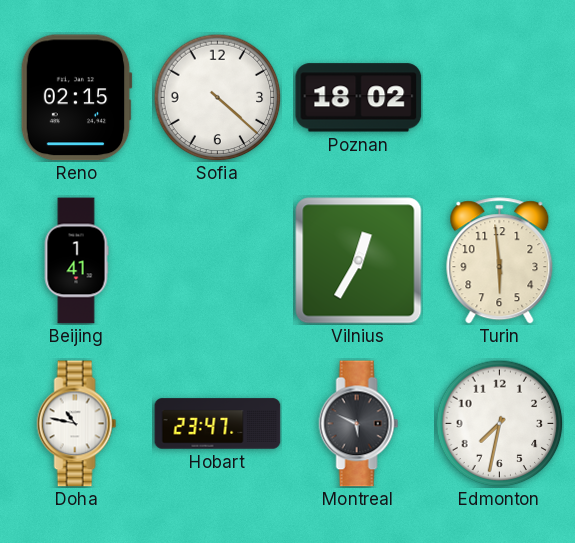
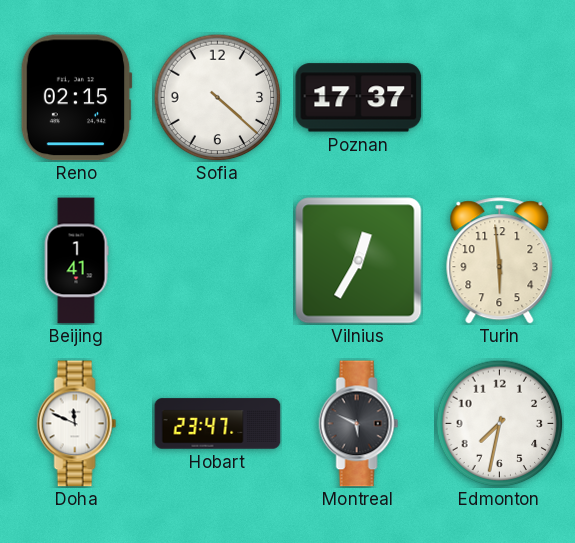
Poznan: 18:02 -> 17:37 (359, 98)
Doha: 10:47 -> 11:49 (77, 424)
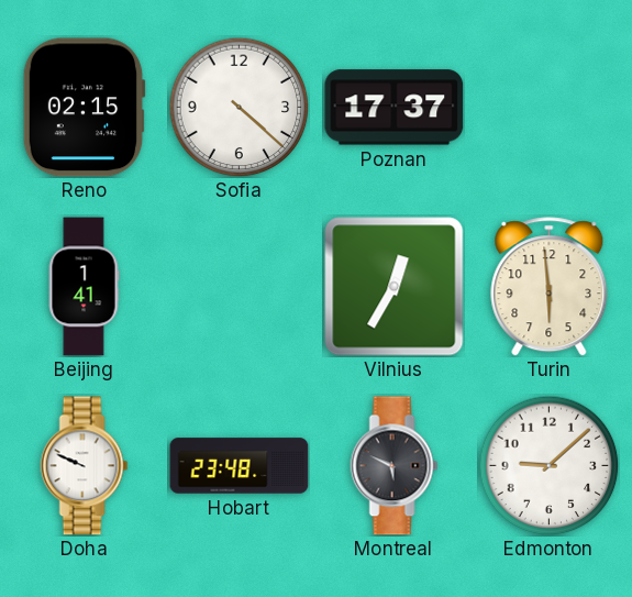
Doha: 11:49 -> 9:49 (85, 466)
Hobart: 23:47 -> 23:48 (240, 466)
Edmonton: 7:32 -> 9:08 (548, 465)
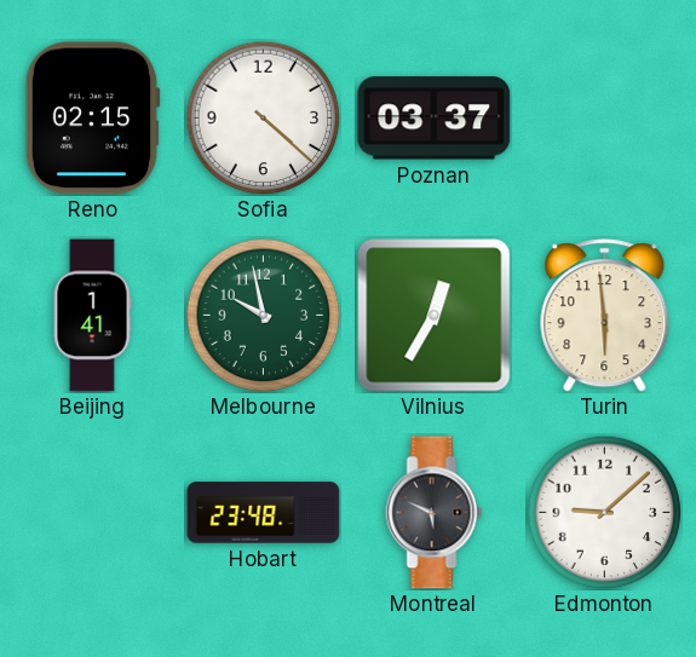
Poznan: 17:37 -> 03:37 (435, 119)
Melbourne: none -> 9:58 (263, 315)
Doha: 9:49 -> none (85, 466)
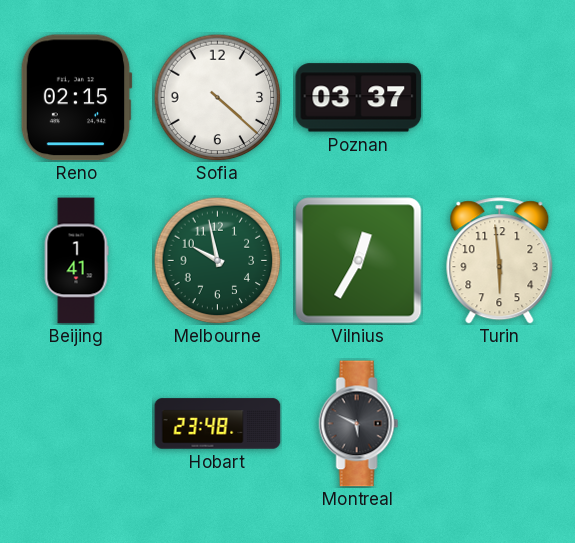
Edmonton: 9:08 -> none (604, 512)
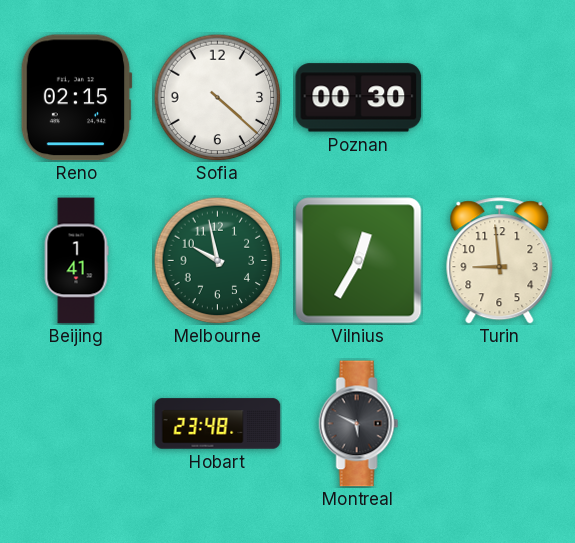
Poznan: 03:37 -> 00:30 (359, 98)
Turin: 5:59 -> 8:59 (500, 261)
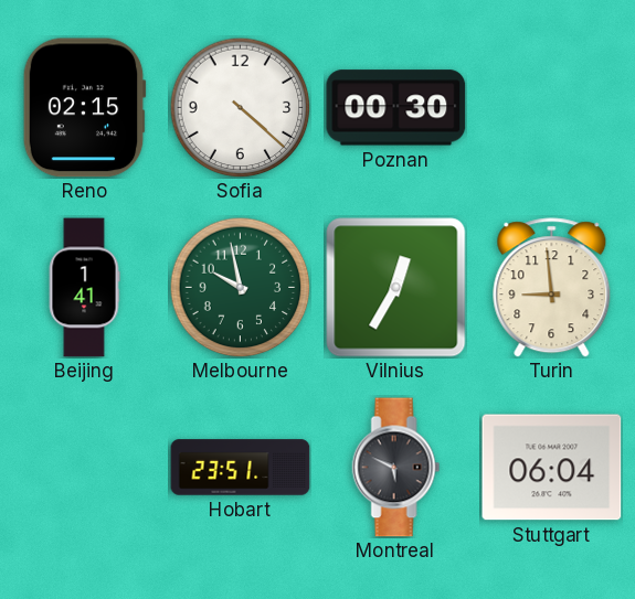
Hobart: 23:48 -> 23:51 (241, 468)
Stuttgart: none -> 06:04 (552, 468)
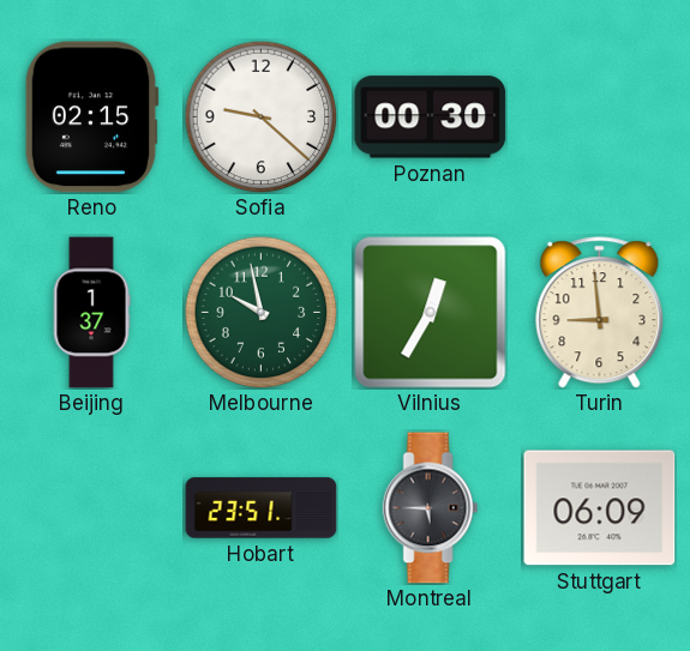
Sofia: 4:22 -> 9:22 (260, 116)
Beijing: 1:41 -> 1:37 (91, 313)
Montreal: 5:49 -> 5:45 (431, 508)
Stuttgart: 06:04 -> 06:09 (600, 508)
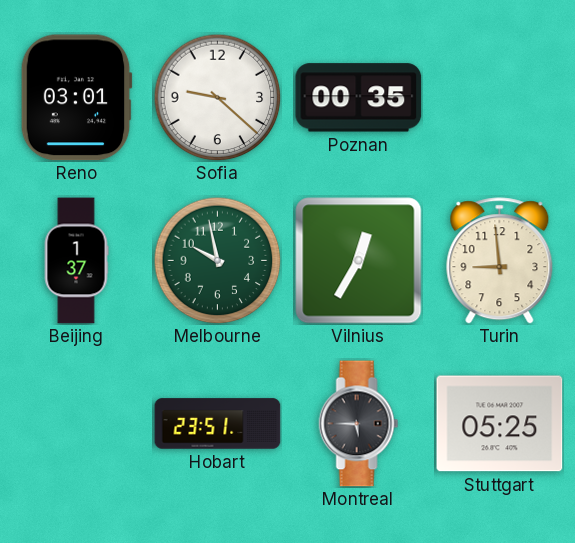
Reno: 02:15 -> 03:01 (76, 98)
Poznan: 00:30 -> 00:35 (359, 98)
Stuttgart: 06:09 -> 05:25 (500, 424)
